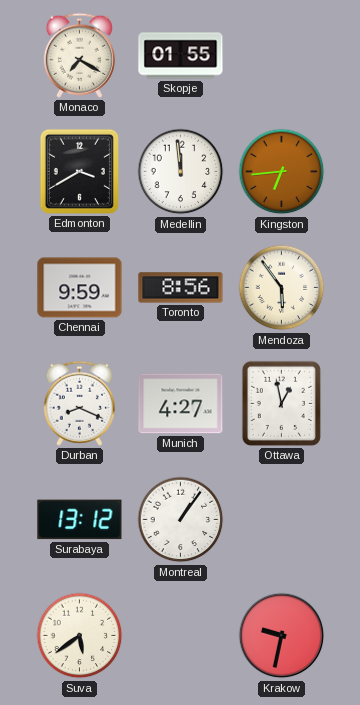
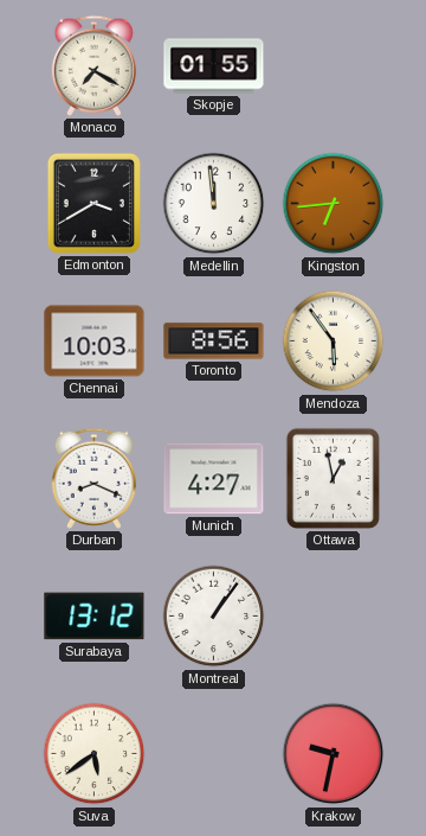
Chennai: 9:59 -> 10:03 (95, 342)
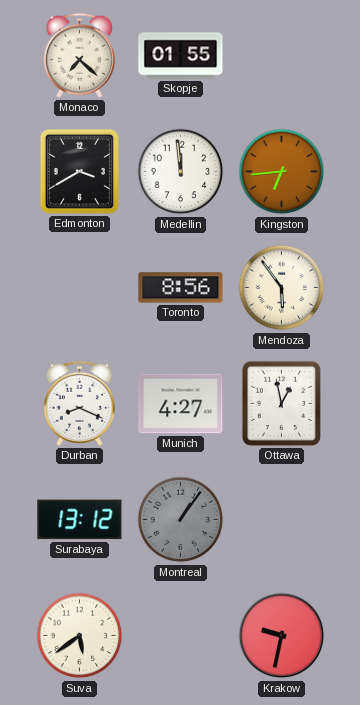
Monaco: 7:20 -> 7:22 (79, 55)
Chennai: 10:03 -> none (95, 342)
Montreal dial: white -> grey (181, 520)
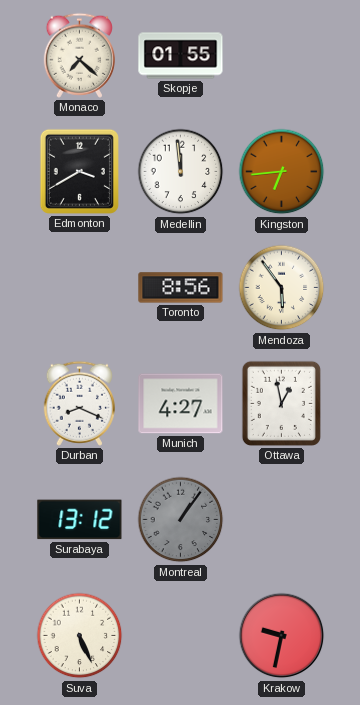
Suva: 5:39 -> 5:26 (80, 636)
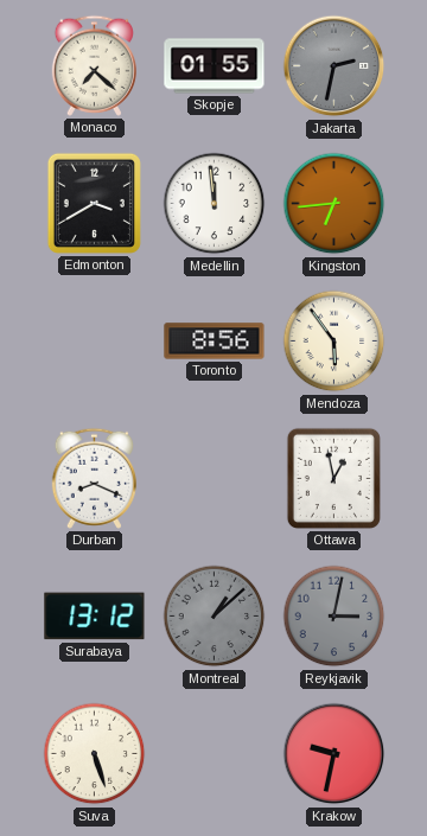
Jakarta: none -> 2:32 (334, 66)
Munich: 4:27 -> none (181, 404)
Montreal: 1:06 -> 1:08 (215, 617)
Reykjavik: none -> 3:02 (334, 617)
Suva: 5:26 -> 5:27 (95, 754)
